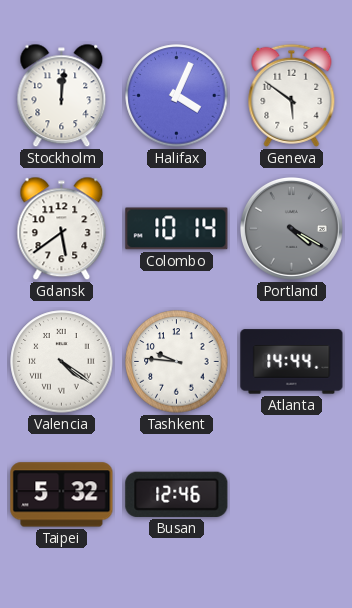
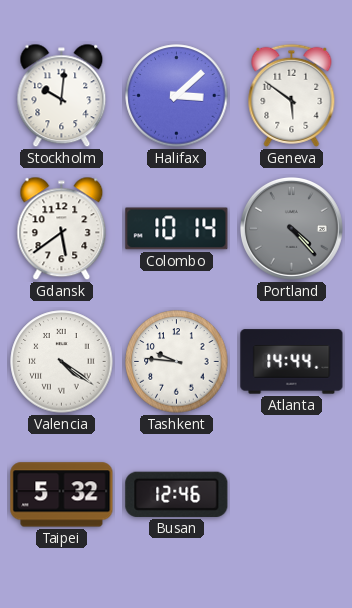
Stockholm: 12:01 -> 10:01 (62, 96)
Halifax: 4:04 -> 3:08 (177, 96)
Portland: 4:20 -> 4:23 (291, 228)
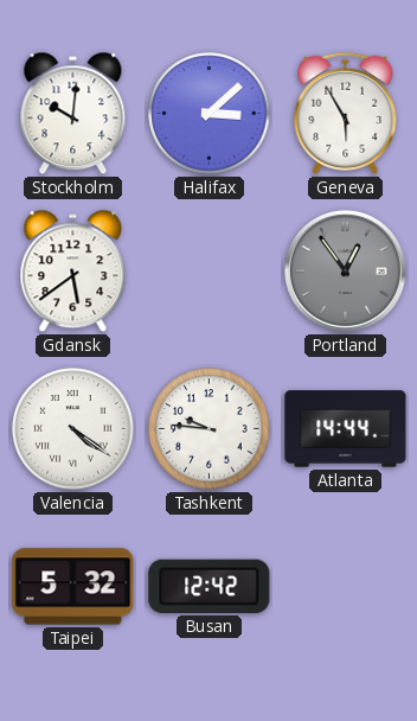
Geneva: 5:51 -> 5:55 (346, 113)
Colombo: 10:14 -> none (177, 229)
Portland: 4:23 -> 12:54 (345, 270)
Busan: 12:46 -> 12:42 (210, 586)
